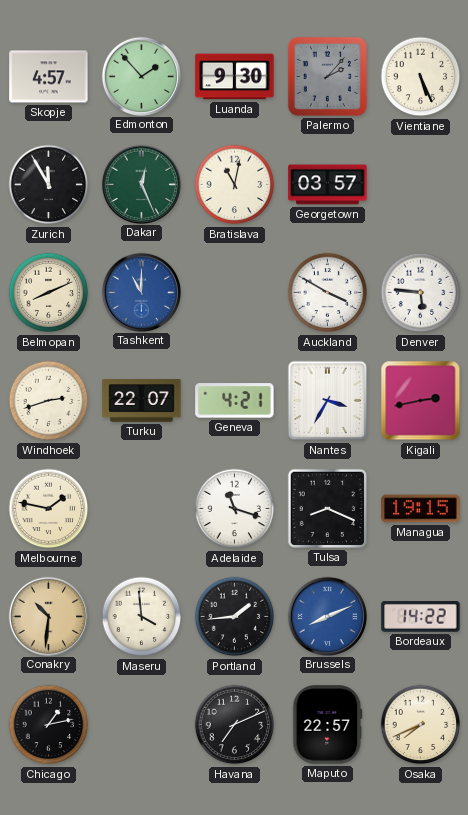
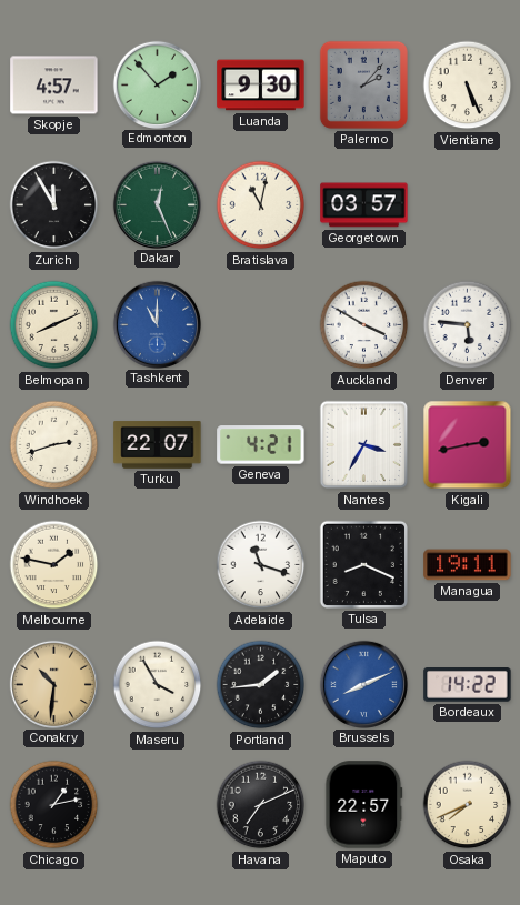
Managua: 19:15 -> 19:11 (468, 565)
Maseru: 3:59 -> 3:55 (158, 685)
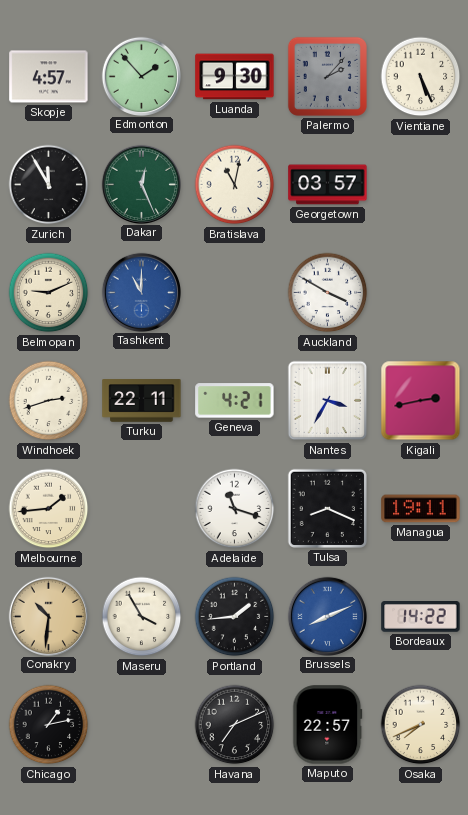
Belmopan: 8:11 -> 9:11 (49, 293)
Denver: 5:46 -> none (468, 325)
Turku: 22:07 -> 22:11 (142, 401)
Melbourne: 1:47 -> 1:44 (49, 509)
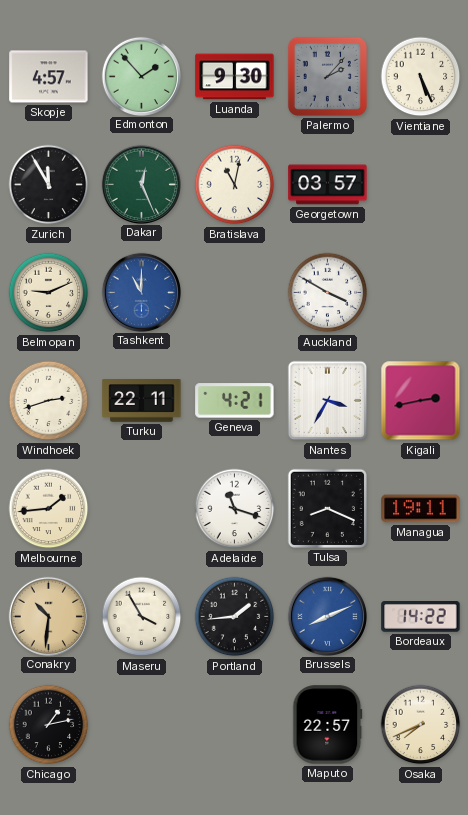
Havana: 7:11 -> none (235, 725)
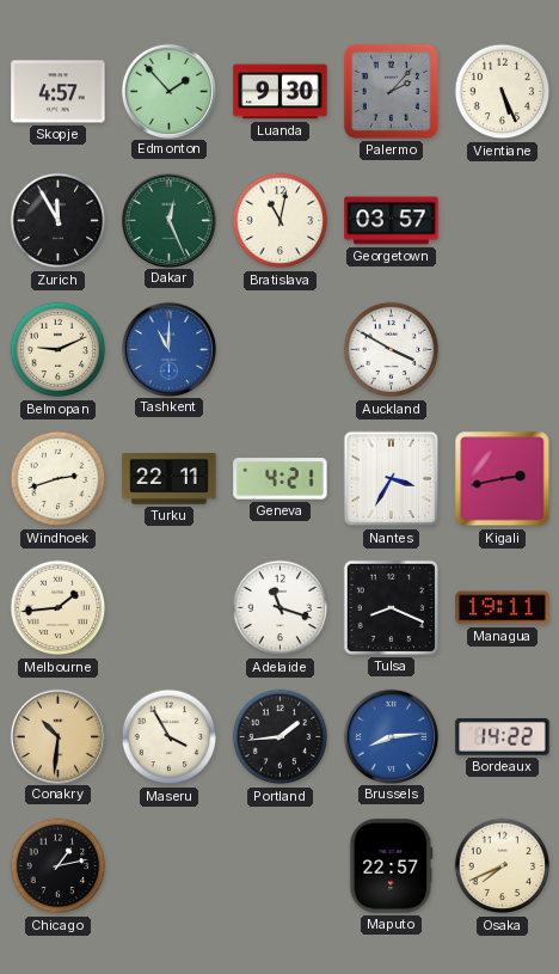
Brussels: 8:11 -> 8:14 (391, 736)
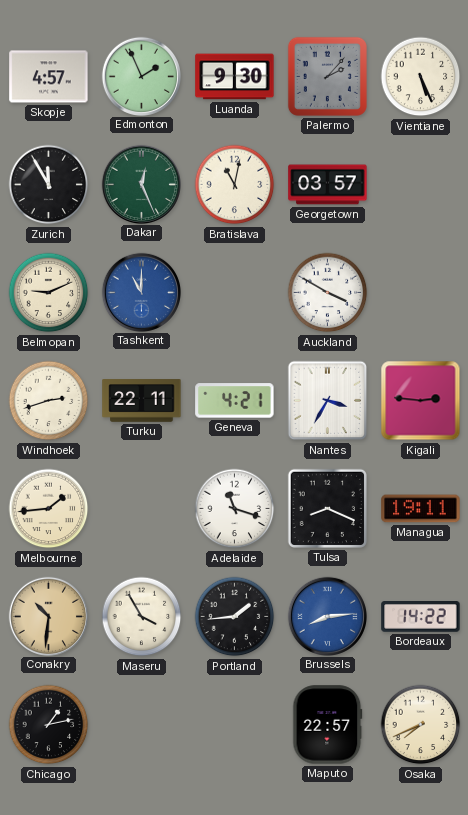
Edmonton: 1:53 -> 1:56 (141, 76)
Kigali: 2:43 -> 2:46 (421, 401)
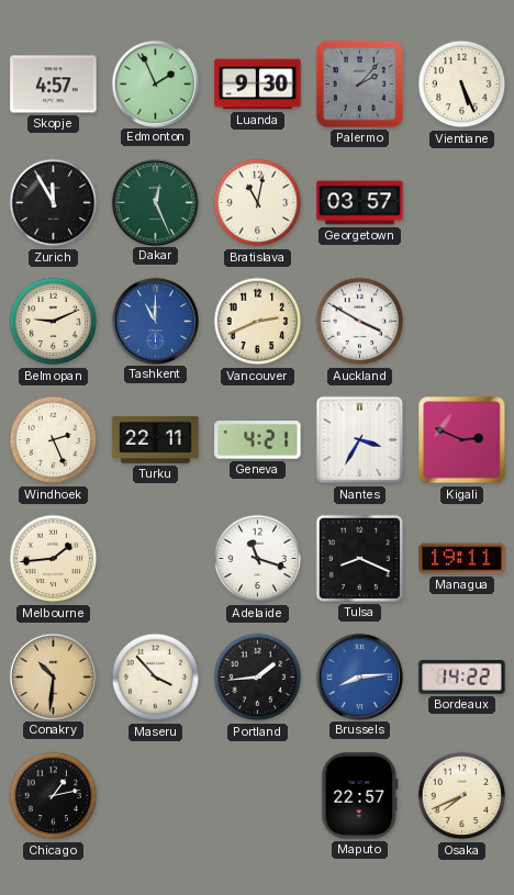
Vancouver: none -> 2:41 (258, 322)
Windhoek: 2:42 -> 2:26 (54, 440)
Kigali: 2:46 -> 2:49 (462, 440)
Maseru: 3:55 -> 3:53 (156, 678)
